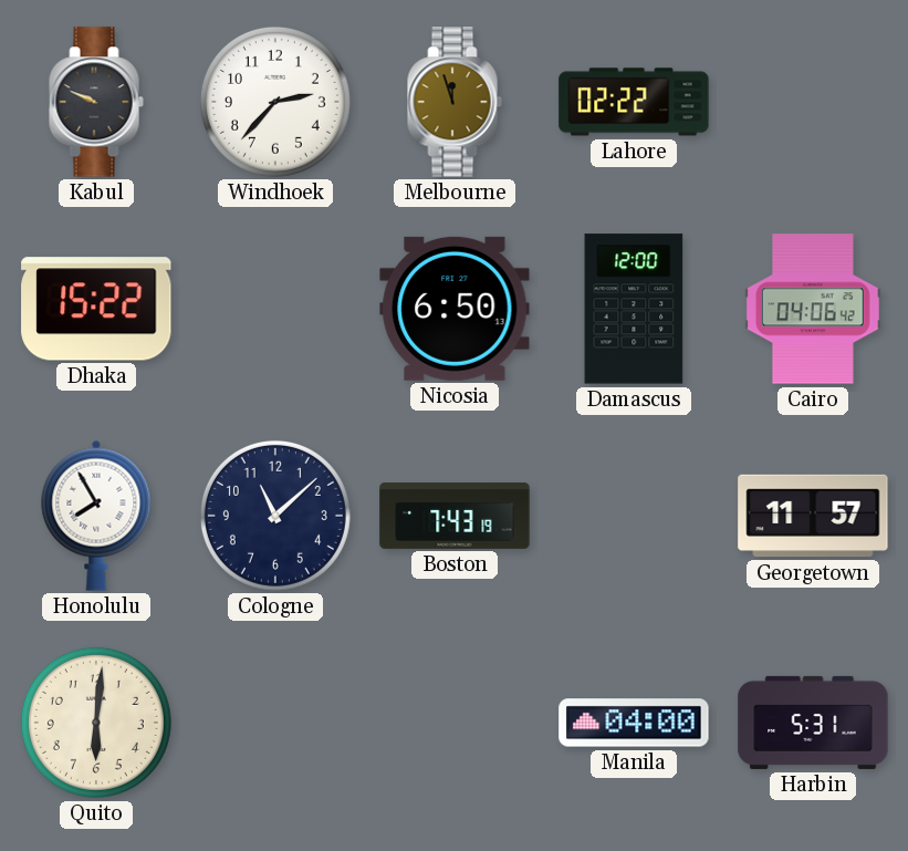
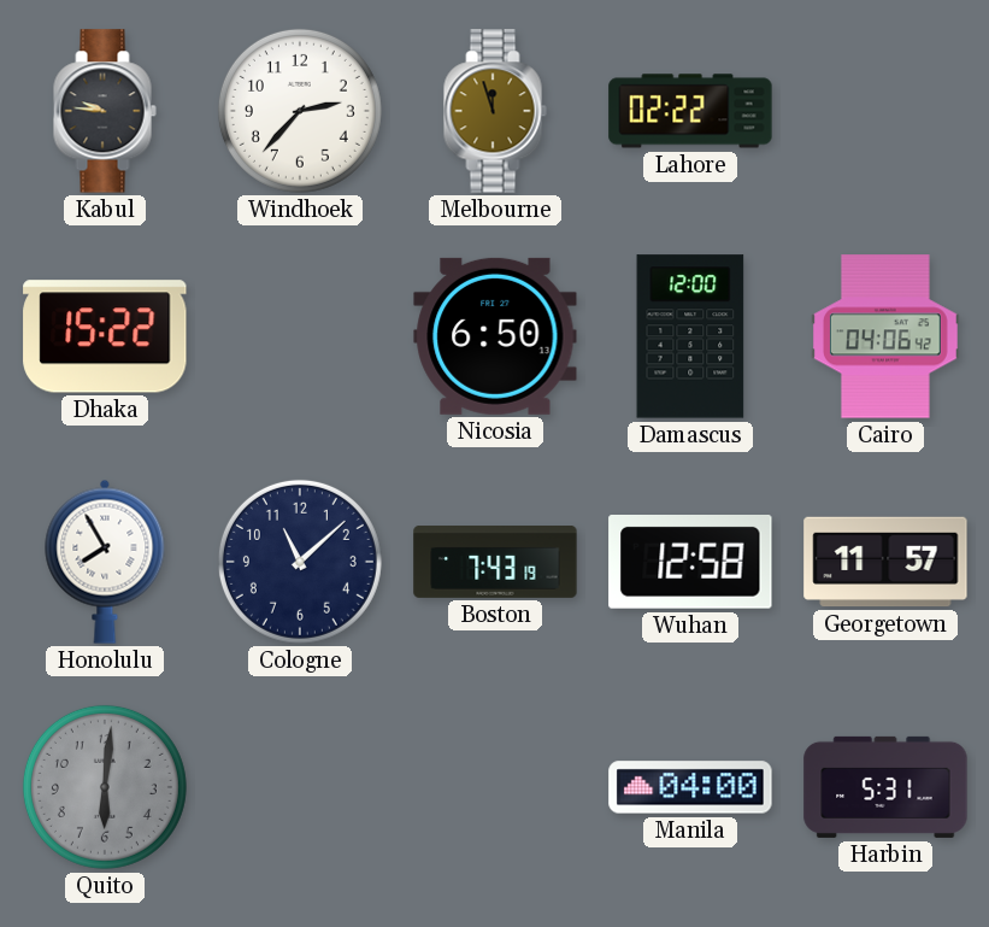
Kabul: 9:49 -> 9:46 (105, 111)
Wuhan: none -> 12:58 (690, 563)
Quito dial: cream -> grey (105, 787)
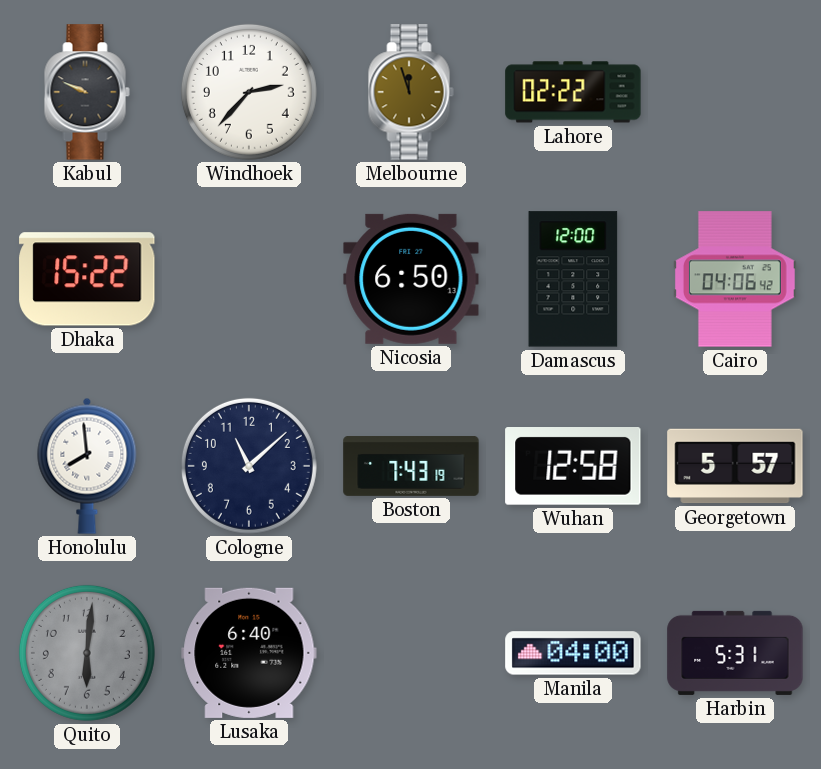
Kabul: 9:46 -> 9:49 (87, 92)
Honolulu: 7:55 -> 7:59 (87, 466)
Georgetown: 11:57 -> 5:57 (735, 466)
Lusaka: none -> 6:40 (249, 653)
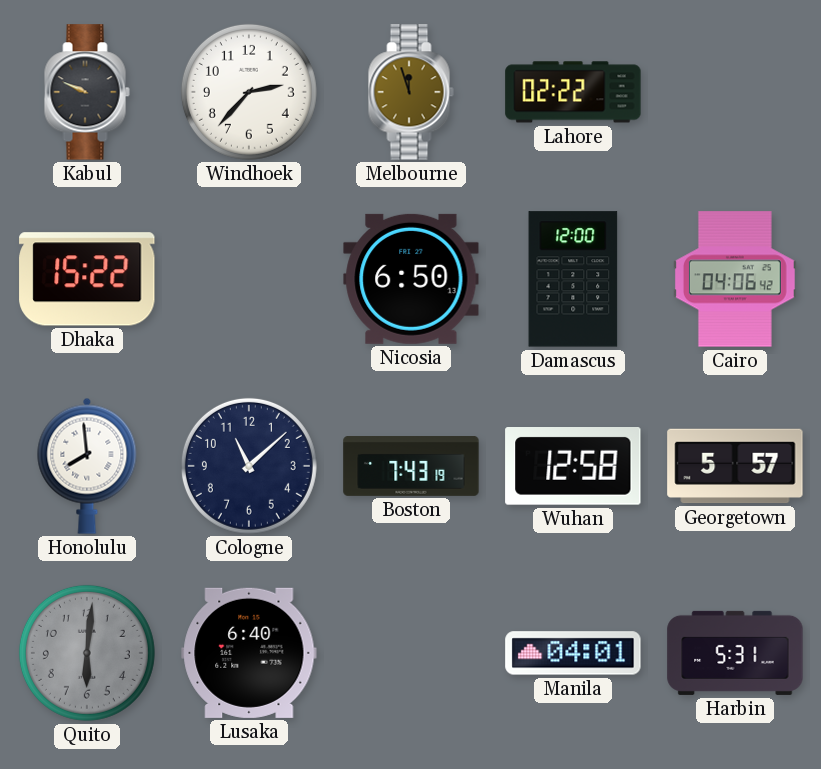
Manila: 04:00 -> 04:01 (573, 653)
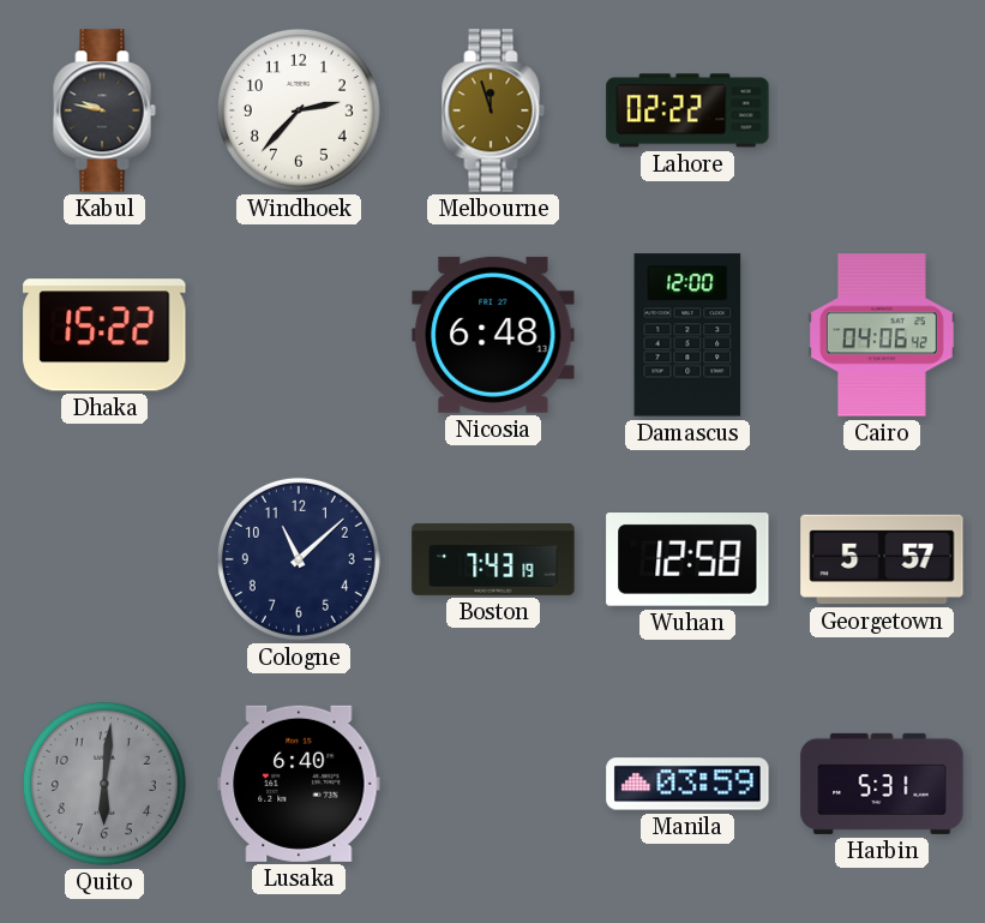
Kabul: 9:49 -> 9:47 (104, 110)
Nicosia: 6:50 -> 6:48 (493, 335)
Honolulu: 7:59 -> none (87, 466)
Manila: 04:01 -> 03:59 (687, 784)
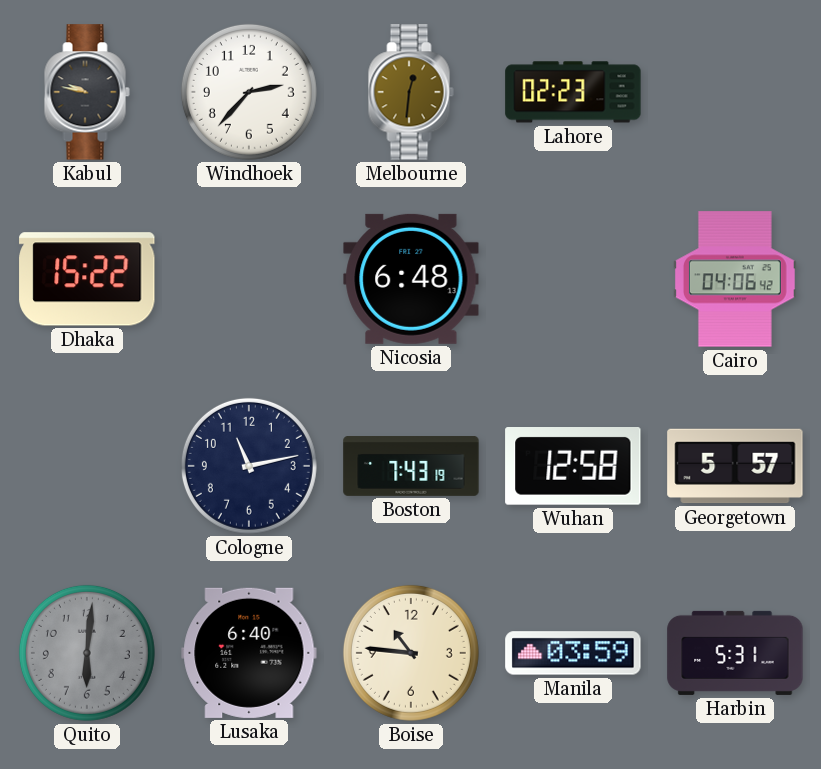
Melbourne: 11:57 -> 12:31 (411, 92)
Lahore: 02:22 -> 02:23 (573, 92)
Damascus: 12:00 -> none (687, 335)
Cologne: 11:08 -> 11:13 (249, 466)
Boise: none -> 10:46 (411, 653)
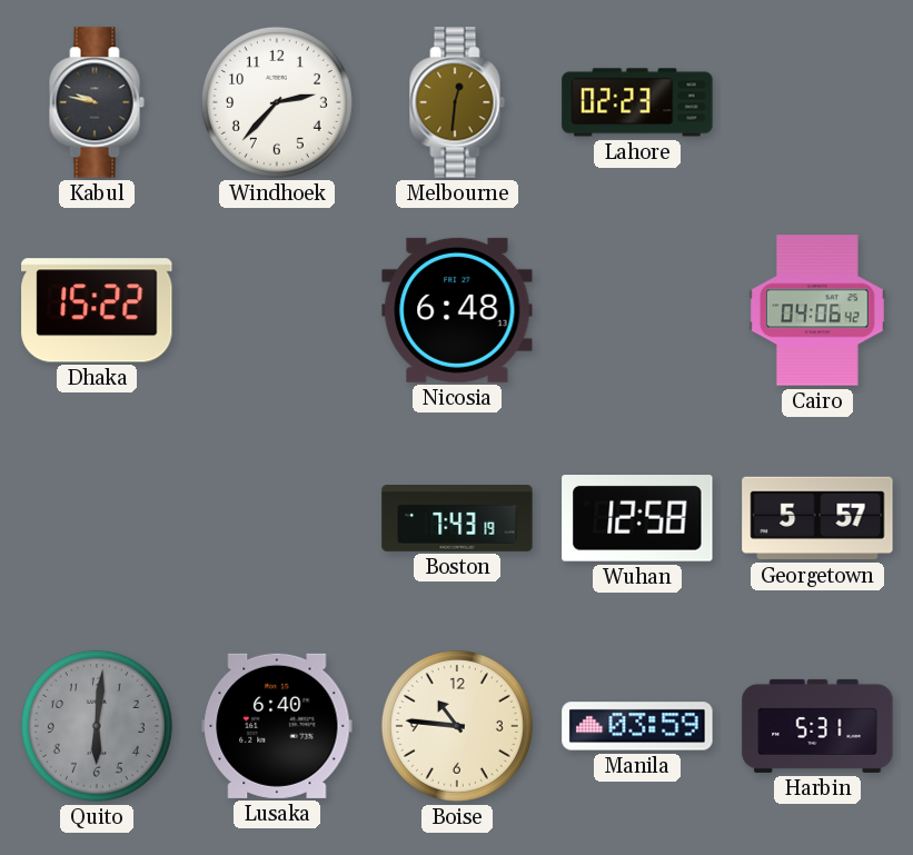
Cologne: 11:13 -> none (249, 466)
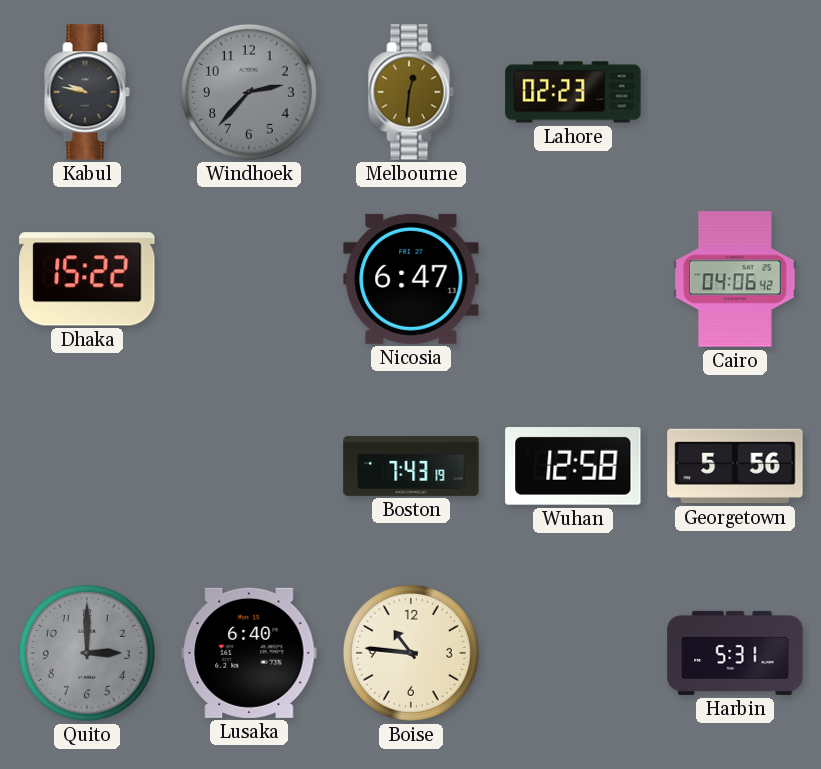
Windhoek dial: white -> grey (249, 92)
Nicosia: 6:48 -> 6:47 (411, 279)
Georgetown: 5:57 -> 5:56 (735, 466)
Quito: 6:01 -> 3:00 (87, 653)
Manila: 03:59 -> none (637, 726)
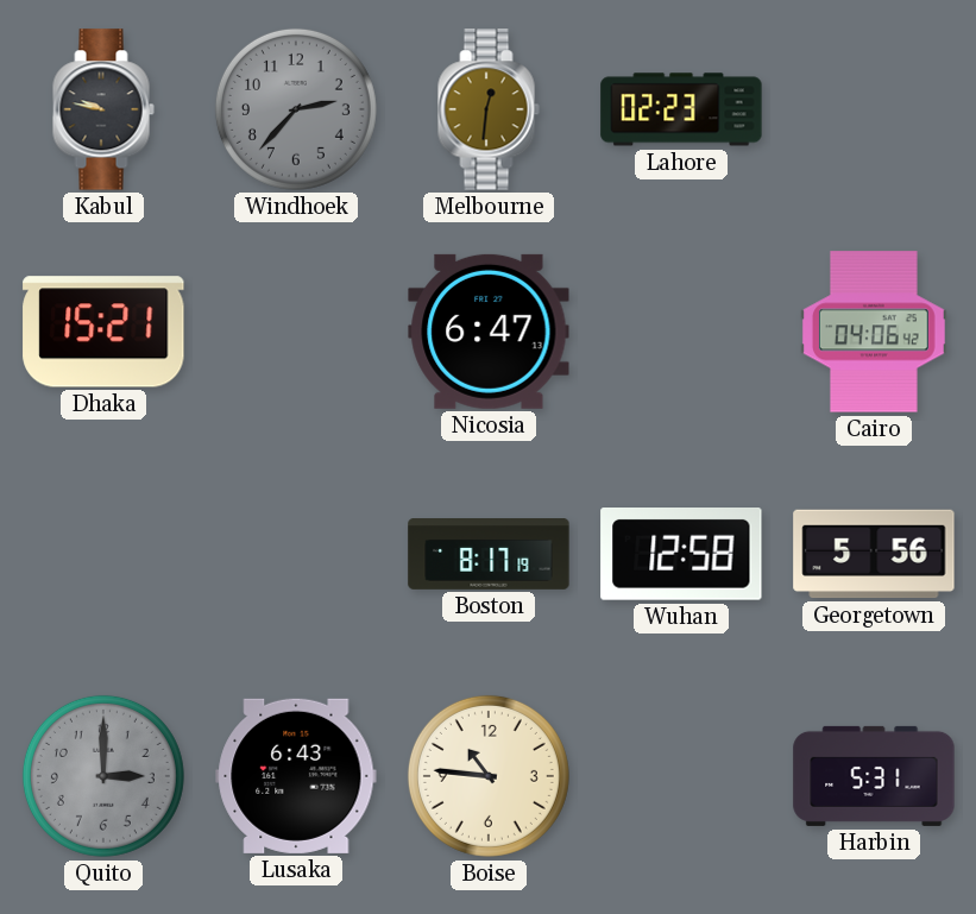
Dhaka: 15:22 -> 15:21 (103, 332)
Boston: 7:43 -> 8:17 (489, 555)
Lusaka: 6:40 -> 6:43 (296, 776)
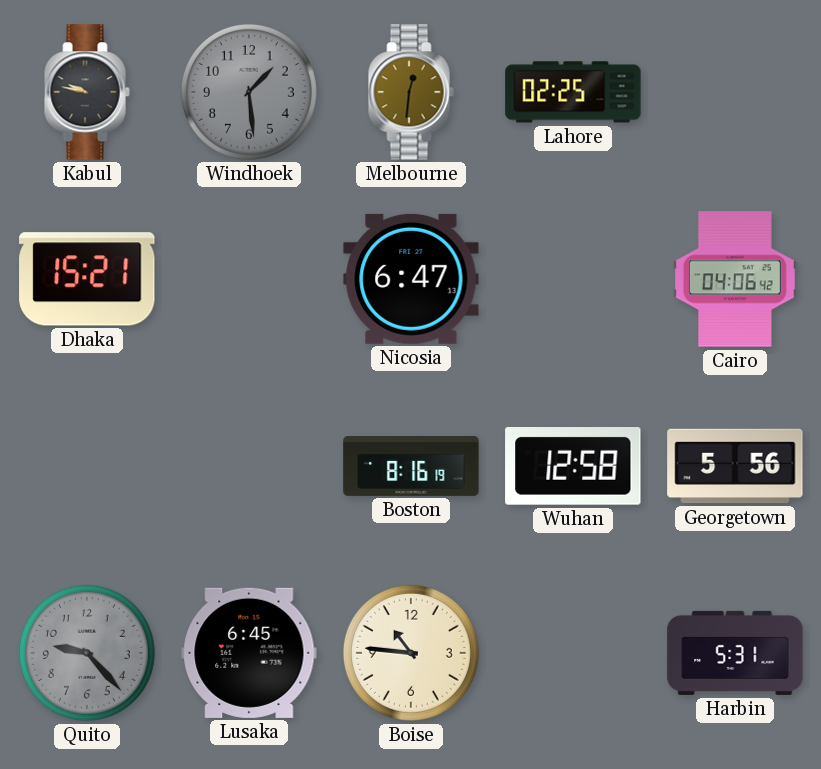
Windhoek: 2:37 -> 1:29 (249, 92)
Lahore: 02:23 -> 02:25 (573, 92)
Boston: 8:17 -> 8:16 (411, 467)
Quito: 3:00 -> 9:23 (87, 653)
Lusaka: 6:43 -> 6:45 (249, 653)
